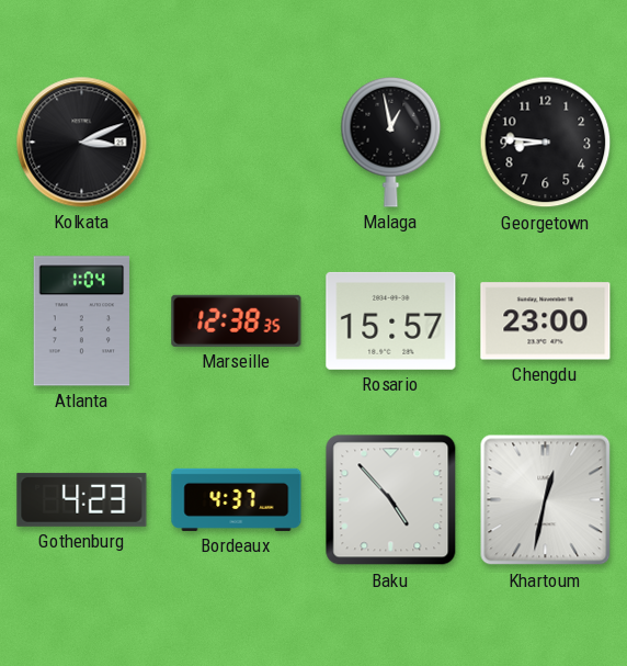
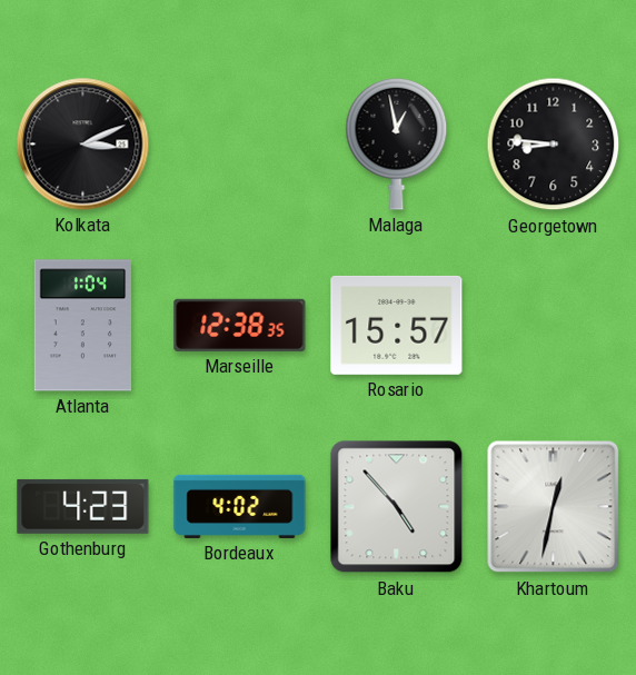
Chengdu: 23:00 -> none (546, 321)
Bordeaux: 4:37 -> 4:02 (240, 506)
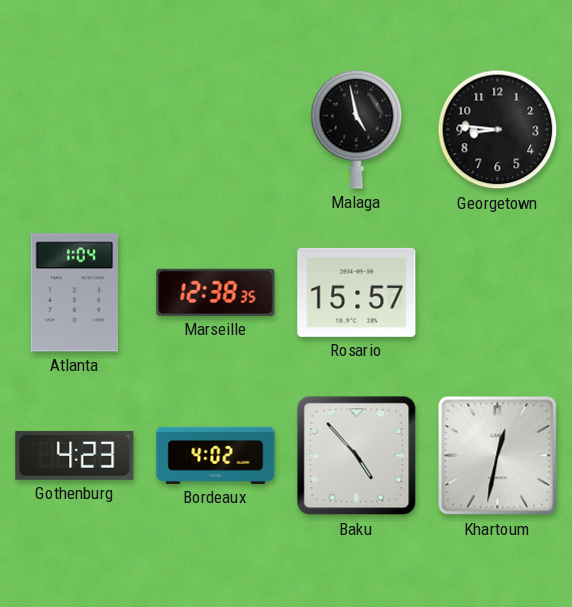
Kolkata: 3:11 -> none (83, 145)
Malaga: 12:58 -> 4:58 (357, 129)
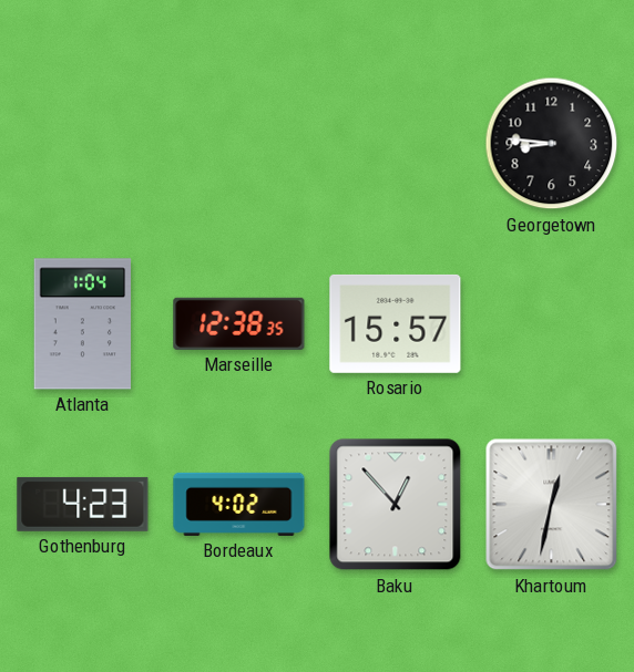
Malaga: 4:58 -> none (357, 129)
Baku: 4:53 -> 12:53 (396, 505)
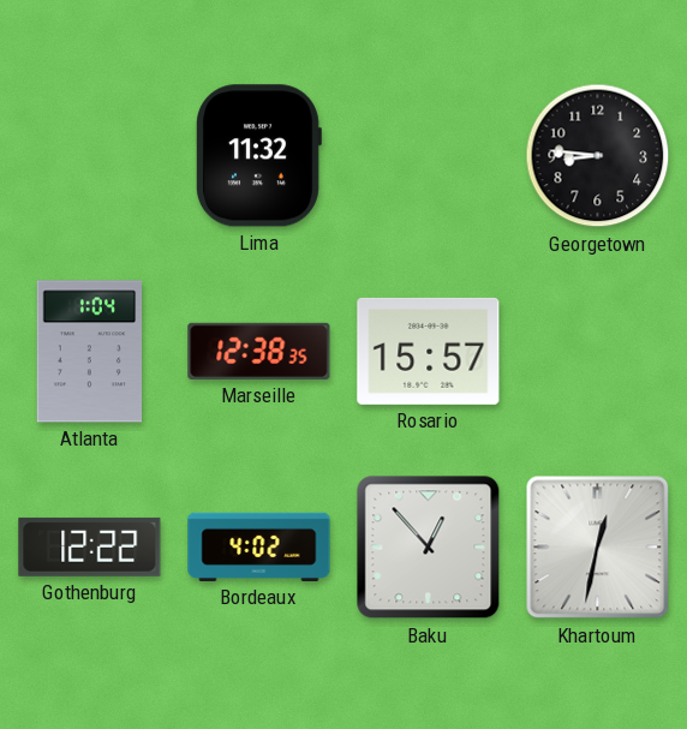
Lima: none -> 11:32 (258, 156)
Gothenburg: 4:23 -> 12:22 (90, 546)
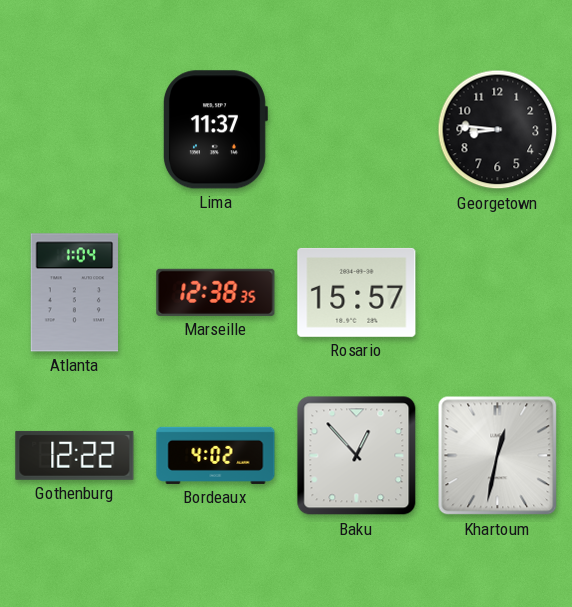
Lima: 11:32 -> 11:37 (215, 130)
